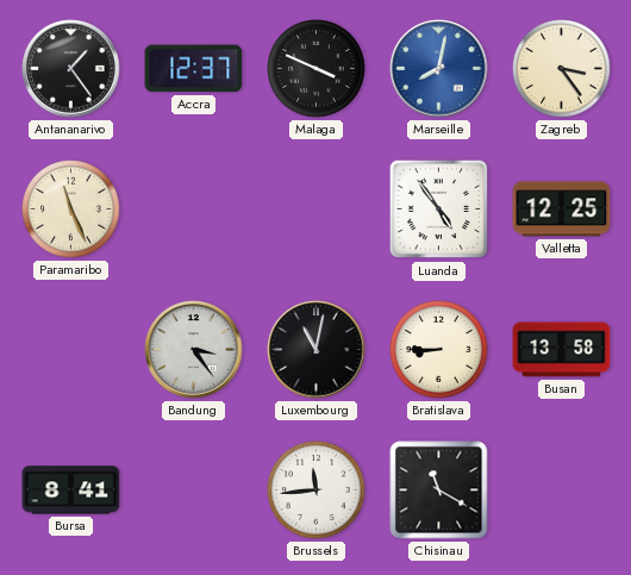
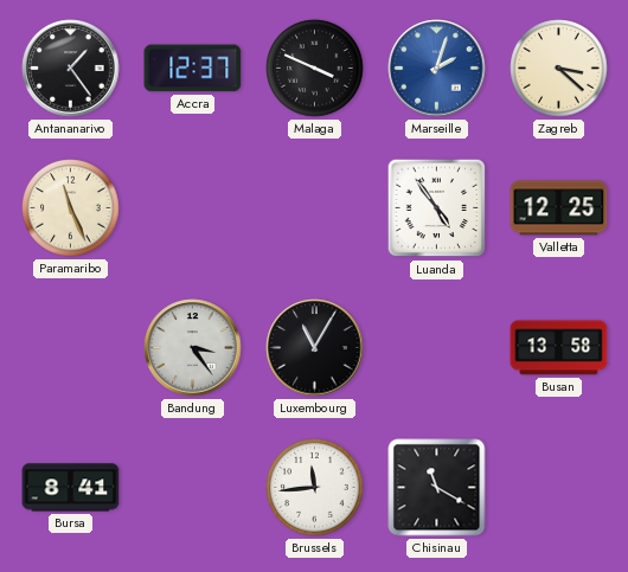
Marseille: 8:02 -> 2:03 (437, 69)
Zagreb: 3:24 -> 3:22 (559, 69)
Luxembourg: 11:02 -> 11:05 (315, 348)
Bratislava: 8:45 -> none (439, 350)
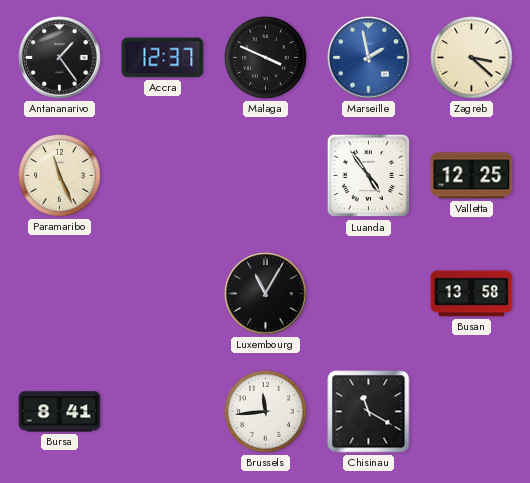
Marseille: 2:03 -> 1:58 (369, 58)
Bandung: 3:24 -> none (193, 348)
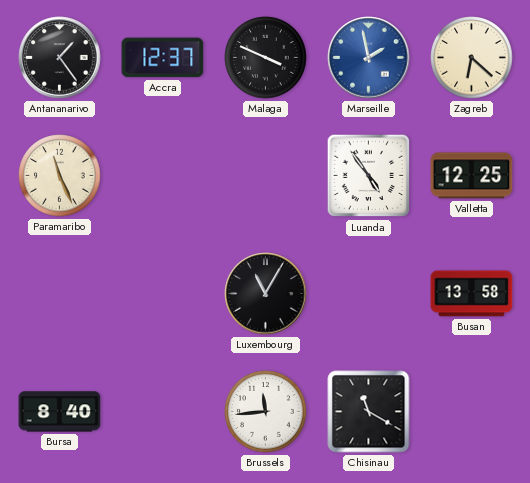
Zagreb: 3:22 -> 6:22 (472, 58)
Bursa: 8:41 -> 8:40 (60, 412)
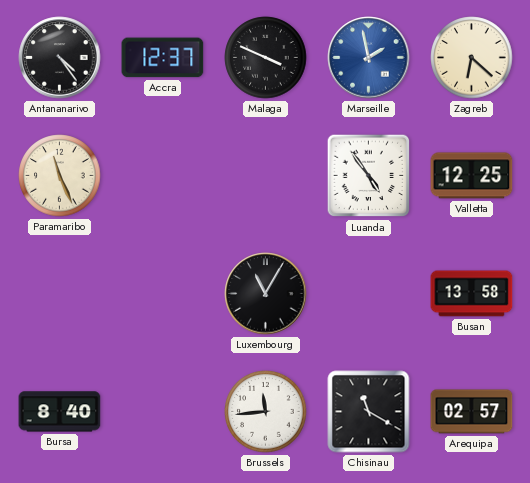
Antananarivo: 1:24 -> 4:24 (60, 58)
Arequipa: none -> 02:57 (472, 412)
